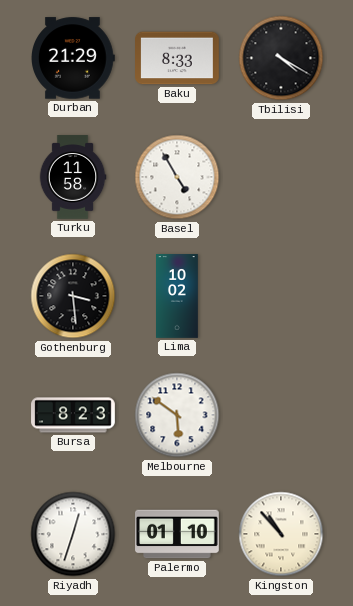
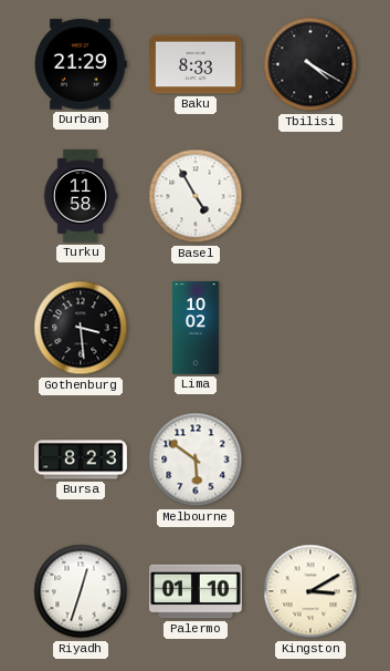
Kingston: 10:53 -> 3:10 (310, 591)
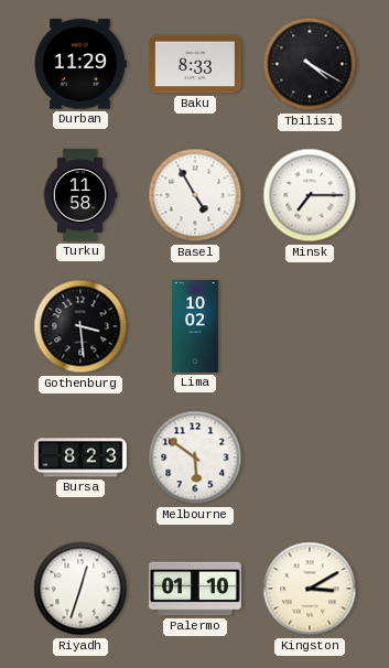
Durban: 21:29 -> 11:29 (82, 64)
Minsk: none -> 7:15 (310, 195)
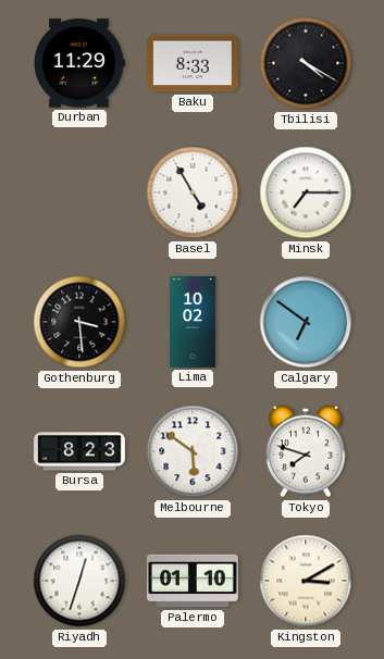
Turku: 11:58 -> none (80, 195)
Calgary: none -> 6:51 (306, 322)
Tokyo: none -> 7:48 (306, 451)
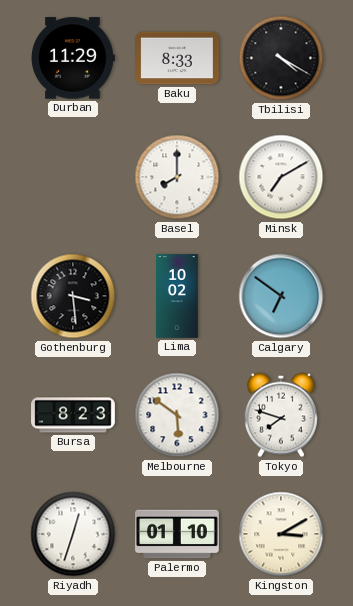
Basel: 4:55 -> 8:00 (177, 177)
Minsk: 7:15 -> 7:10 (281, 177)
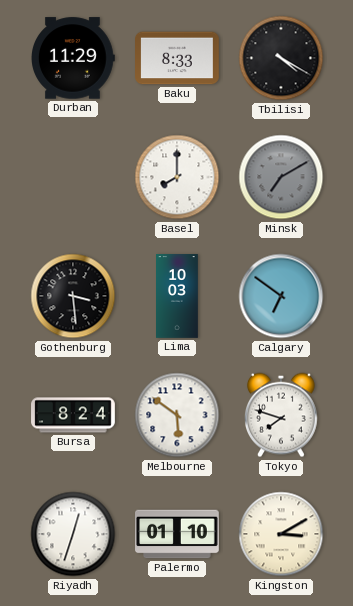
Minsk dial: white -> grey (281, 177)
Lima: 10:02 -> 10:03 (177, 296)
Bursa: 8:23 -> 8:24 (73, 415)
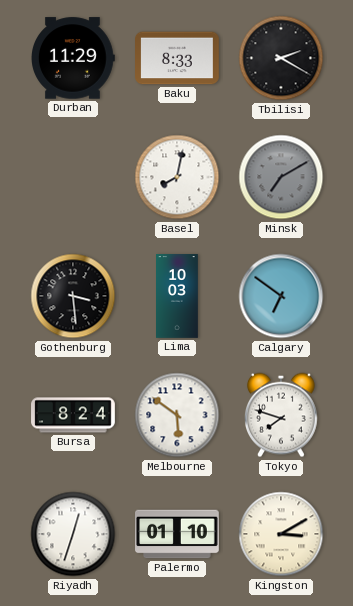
Tbilisi: 4:20 -> 2:20 (281, 58)
Basel: 8:00 -> 8:02 (177, 177)
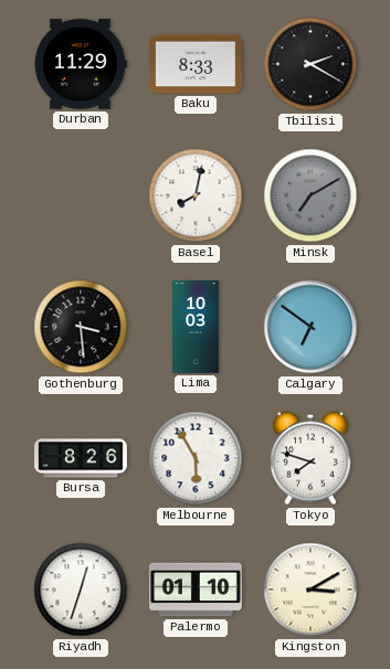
Bursa: 8:24 -> 8:26 (81, 458)
Melbourne: 5:51 -> 5:55 (196, 458)
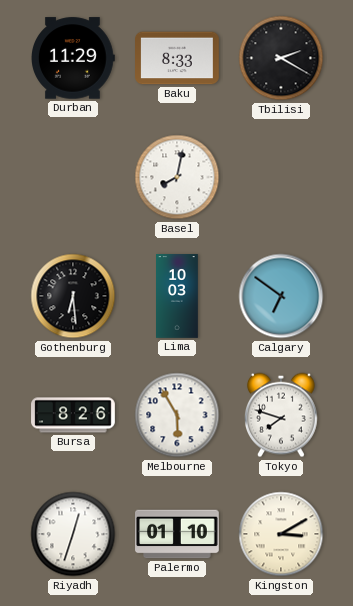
Minsk: 7:10 -> none (310, 195)
Gothenburg: 3:29 -> 6:29 (73, 296)
